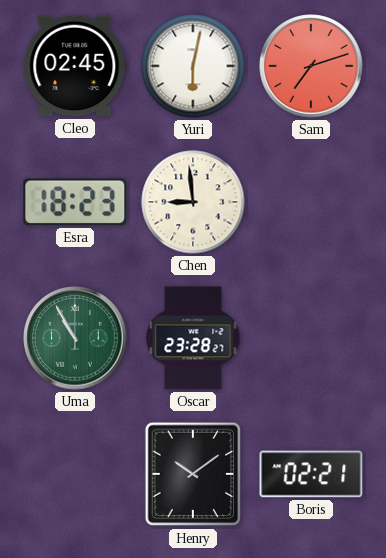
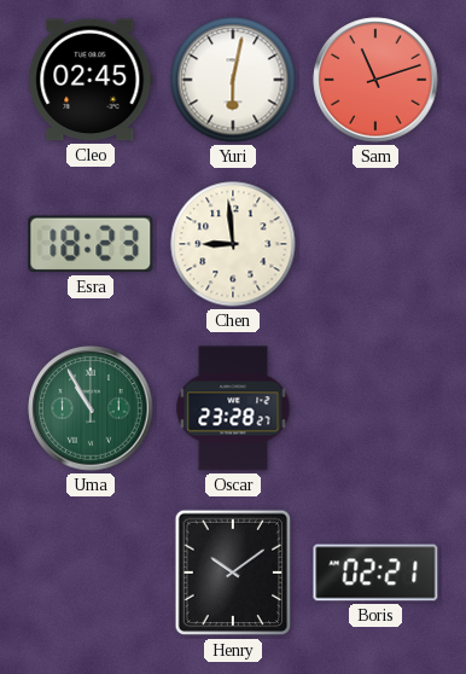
Sam: 7:12 -> 11:12 (375, 80)
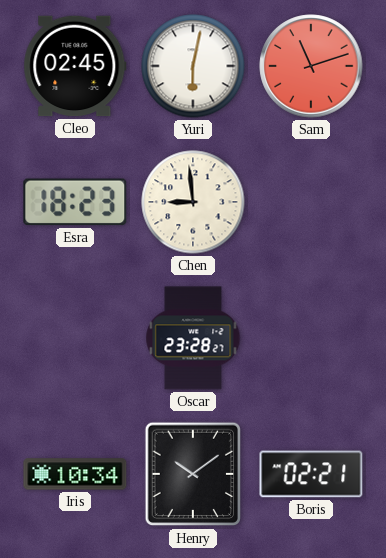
Uma: 10:55 -> none (91, 408)
Iris: none -> 10:34 (75, 474)
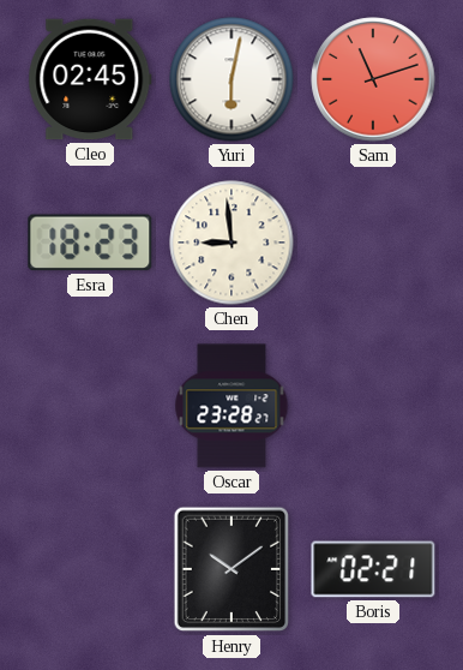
Iris: 10:34 -> none (75, 474)
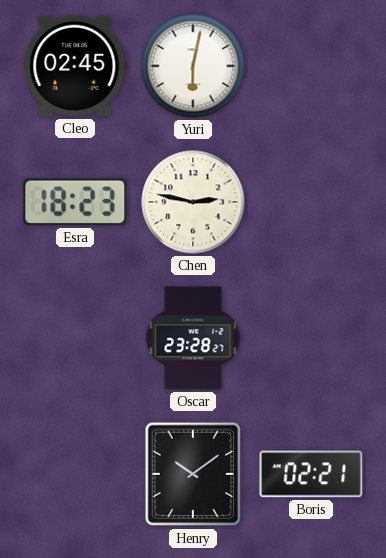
Sam: 11:12 -> none (373, 79)
Chen: 8:59 -> 2:47 (193, 202)
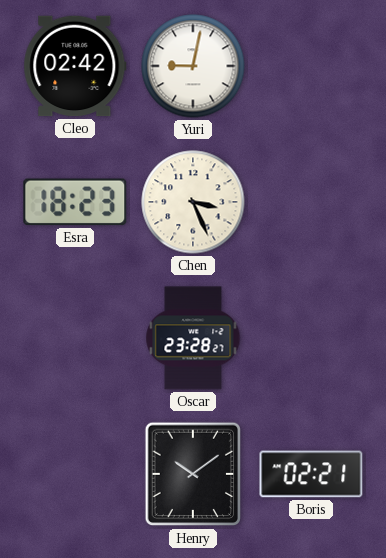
Cleo: 02:45 -> 02:42 (75, 66)
Yuri: 6:02 -> 9:02 (193, 66)
Chen: 2:47 -> 3:26 (193, 202)
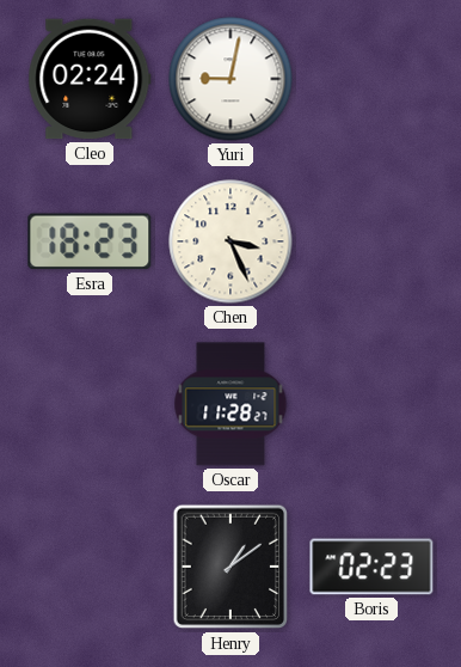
Cleo: 02:42 -> 02:24 (90, 79)
Oscar: 23:28 -> 11:28 (230, 404)
Henry: 10:09 -> 1:09 (230, 567)
Boris: 02:21 -> 02:23 (371, 567)
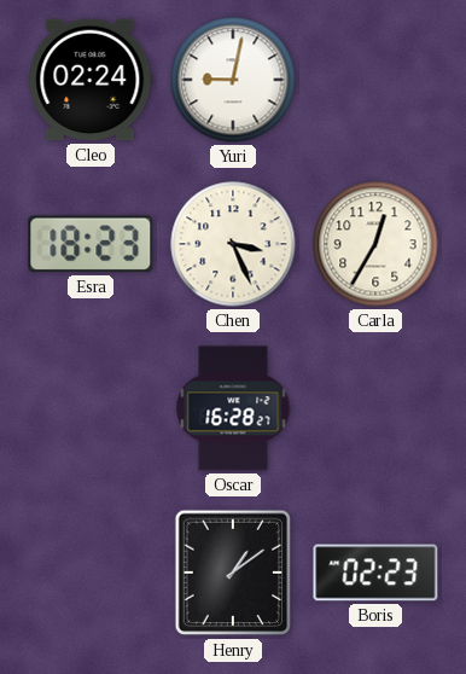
Carla: none -> 12:35 (375, 244)
Oscar: 11:28 -> 16:28 (233, 408)
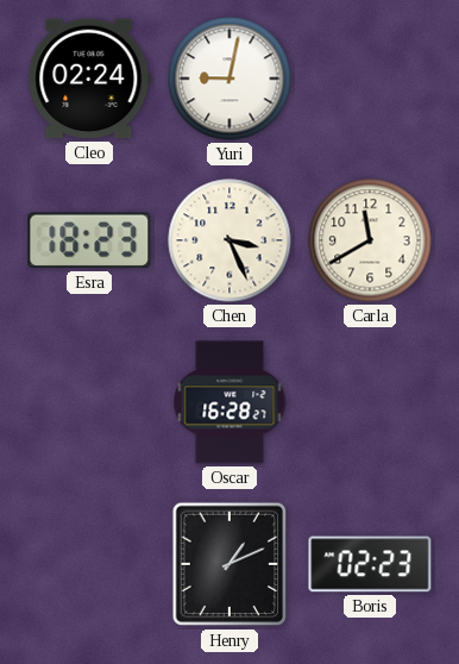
Carla: 12:35 -> 11:40 (370, 240)
Henry: 1:09 -> 1:11 (229, 564)
